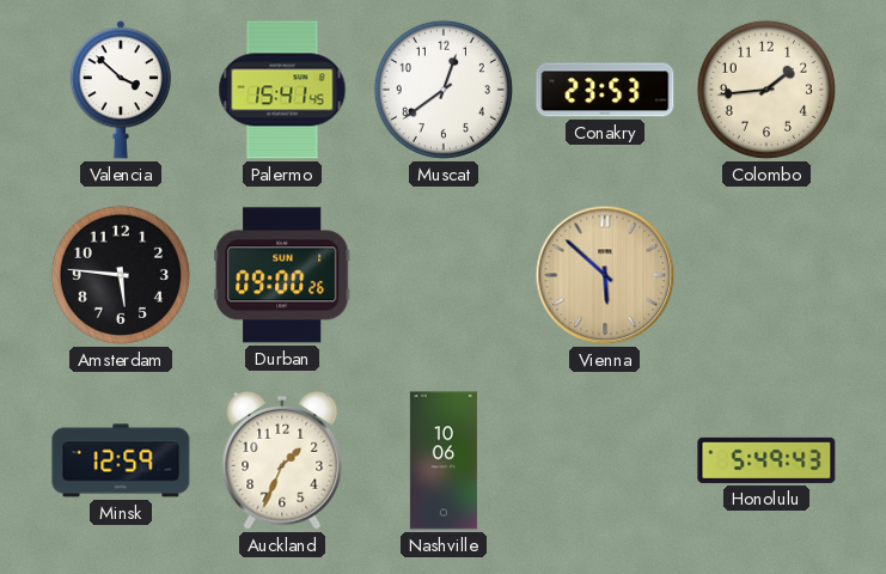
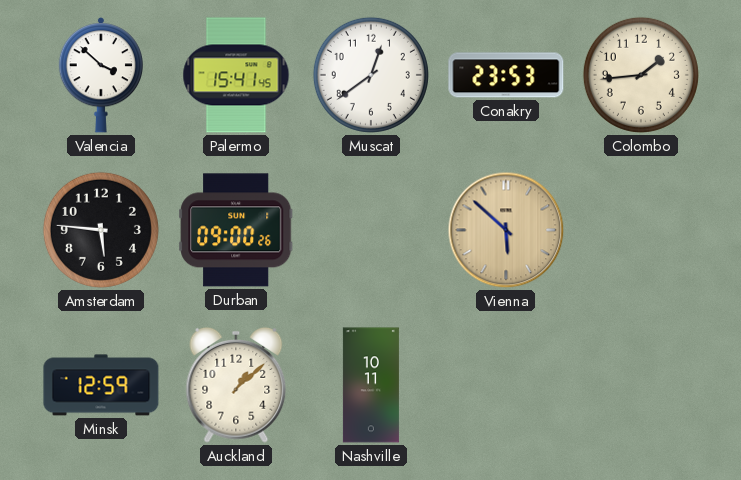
Auckland: 1:34 -> 1:08 (236, 385)
Nashville: 10:06 -> 10:11 (371, 385)
Honolulu: 5:49 -> none (766, 460)
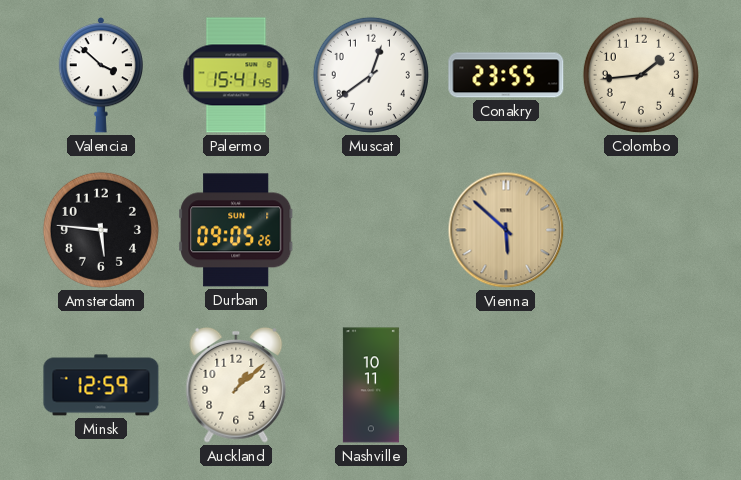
Conakry: 23:53 -> 23:55 (506, 75)
Durban: 09:00 -> 09:05 (236, 230)
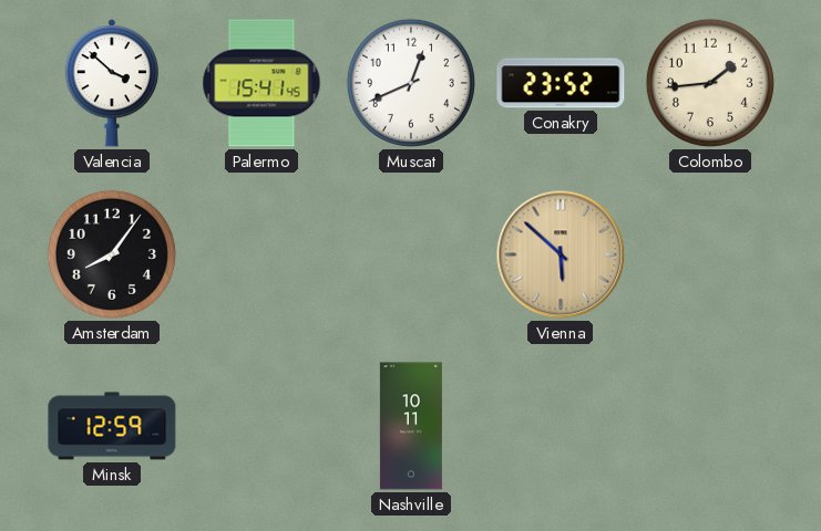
Muscat: 12:39 -> 12:41 (411, 83)
Conakry: 23:55 -> 23:52 (561, 83)
Amsterdam: 5:46 -> 8:06 (112, 254)
Durban: 09:05 -> none (236, 230)
Auckland: 1:08 -> none (236, 385)
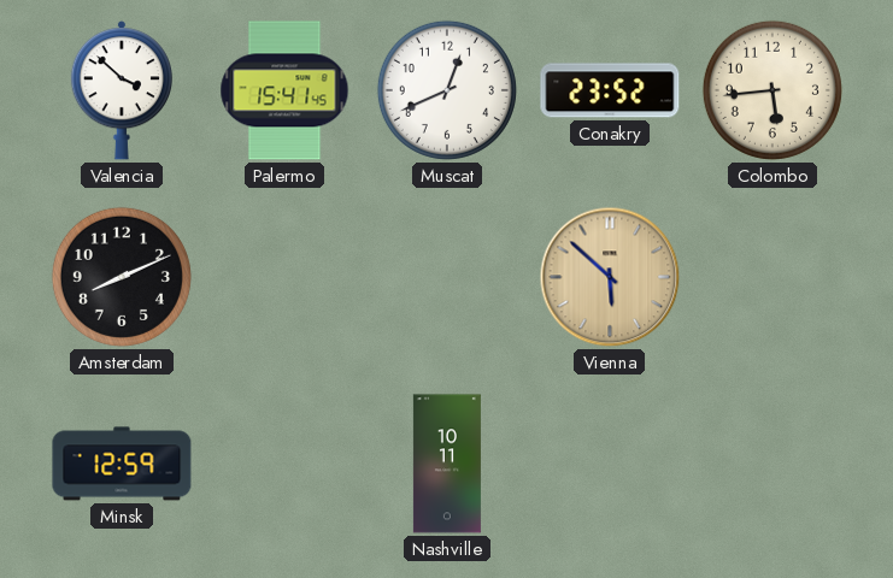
Colombo: 1:44 -> 5:44 (772, 90)
Amsterdam: 8:06 -> 8:11 (122, 277)
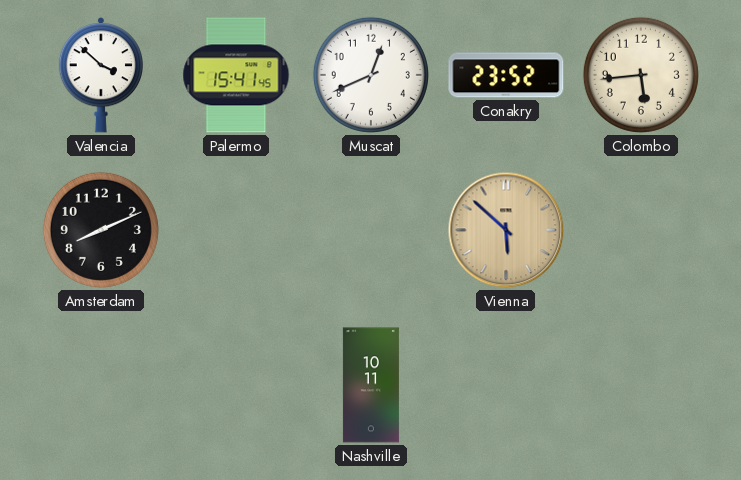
Minsk: 12:59 -> none (122, 464)
